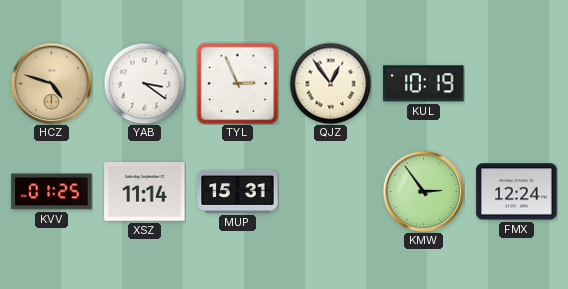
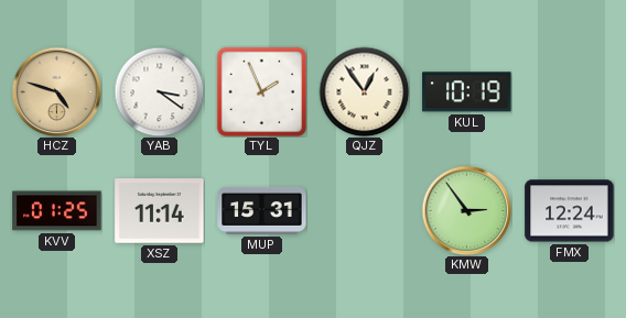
TYL: 2:56 -> 1:56 (261, 91)
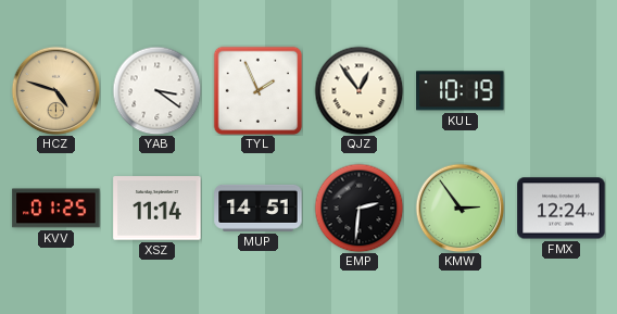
MUP: 15:31 -> 14:51 (259, 208)
EMP: none -> 2:31 (358, 208)
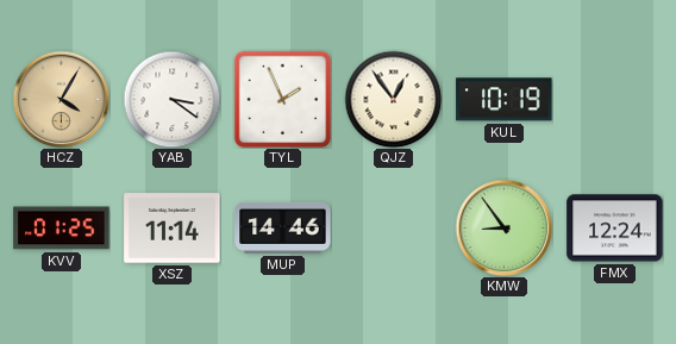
HCZ: 4:48 -> 4:05 (61, 99)
MUP: 14:51 -> 14:46 (283, 227)
EMP: 2:31 -> none (358, 208)
KMW: 2:54 -> 8:54 (503, 227)
